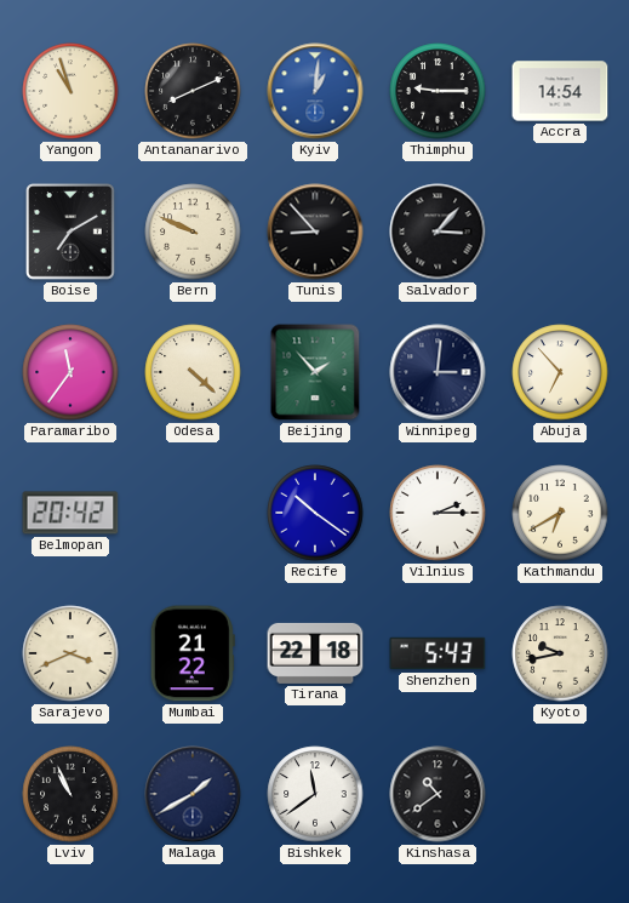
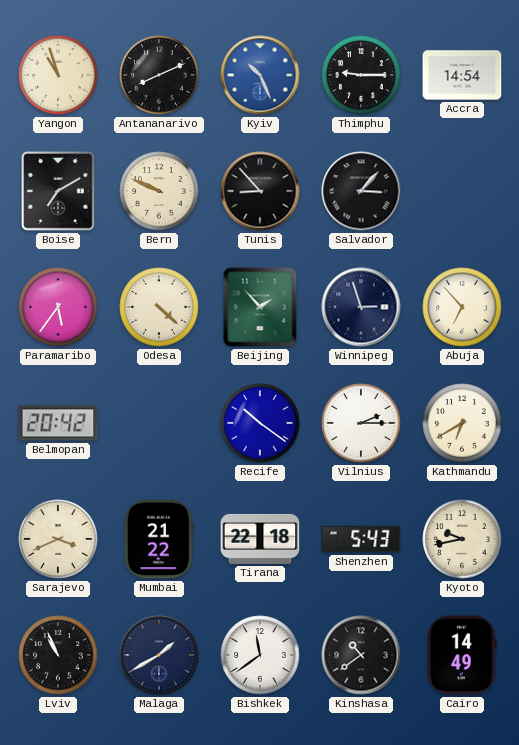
Kyiv: 1:01 -> 10:26 (260, 75)
Paramaribo: 11:36 -> 5:36 (58, 307)
Winnipeg: 3:01 -> 2:57 (361, 307)
Cairo: none -> 14:49 (462, 655)
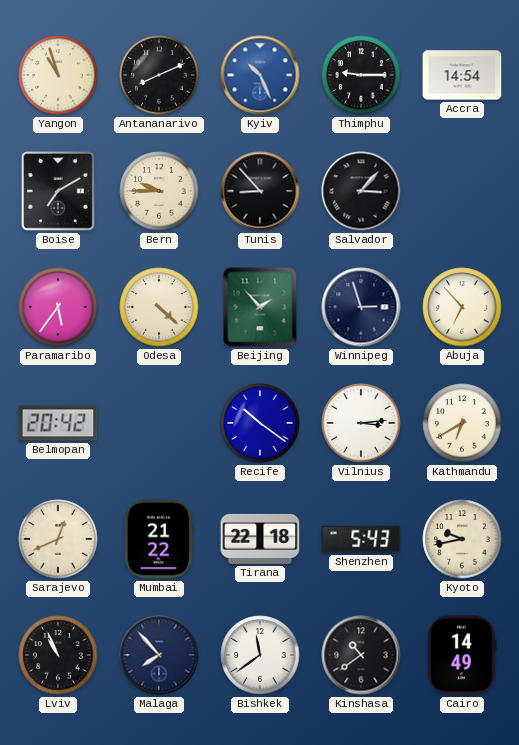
Bern: 9:49 -> 9:45 (159, 191)
Vilnius: 2:15 -> 3:14 (361, 423)
Sarajevo: 3:41 -> 12:41 (58, 539)
Malaga: 1:40 -> 7:53 (159, 655)
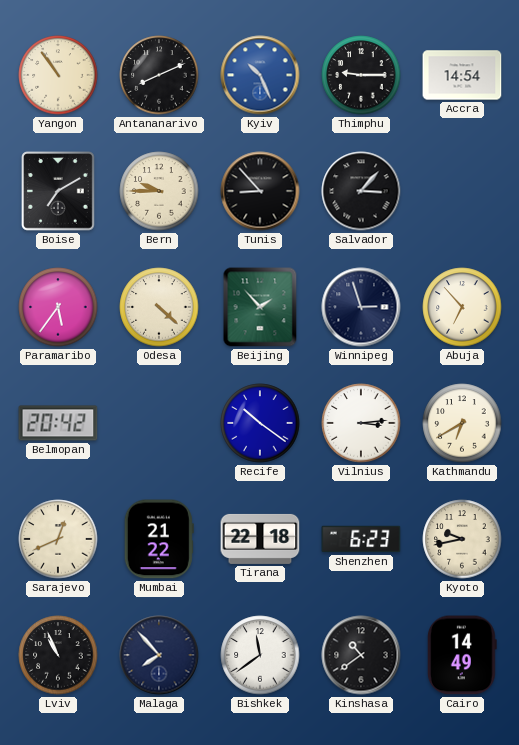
Yangon: 10:57 -> 10:54 (58, 75)
Shenzhen: 5:43 -> 6:23 (361, 539)
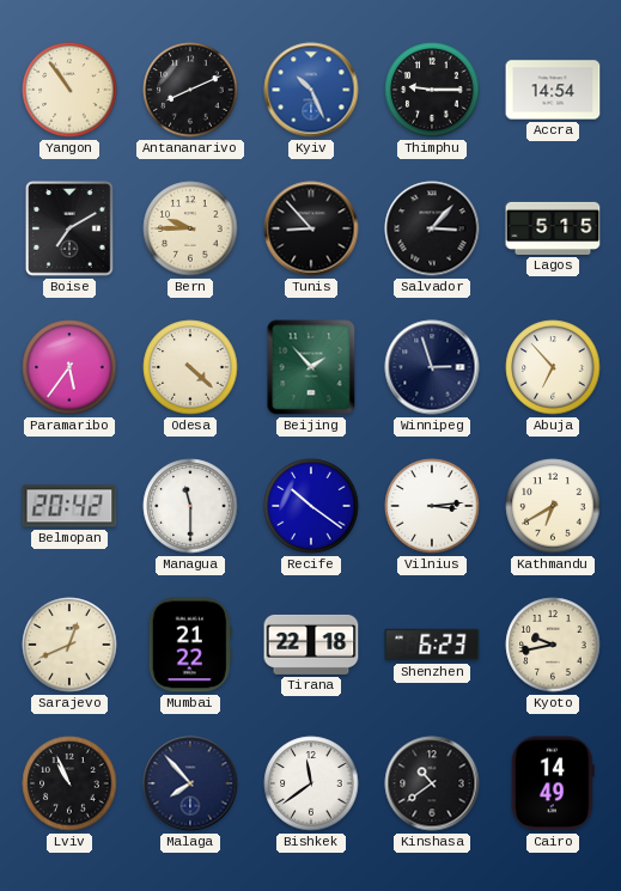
Lagos: none -> 5:15 (553, 228)
Managua: none -> 11:30 (190, 506)
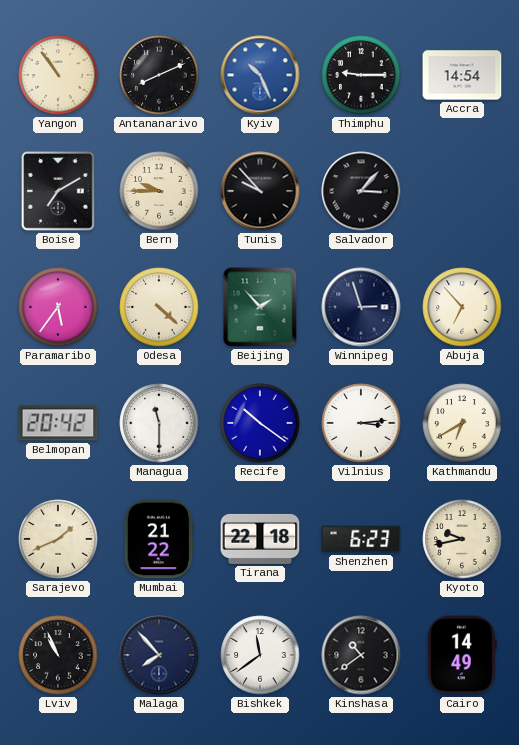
Tunis: 8:53 -> 9:53 (260, 191)
Lagos: 5:15 -> none (553, 228)
Sarajevo: 12:41 -> 1:41 (58, 539)
